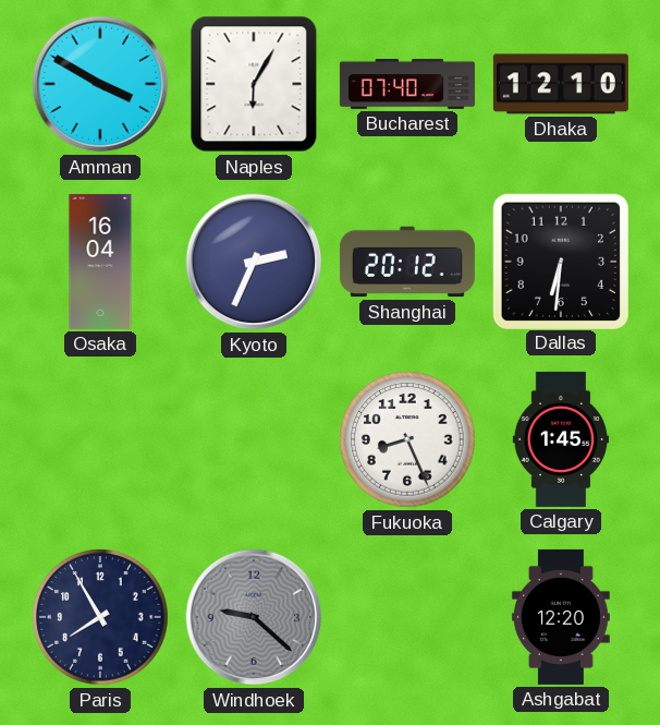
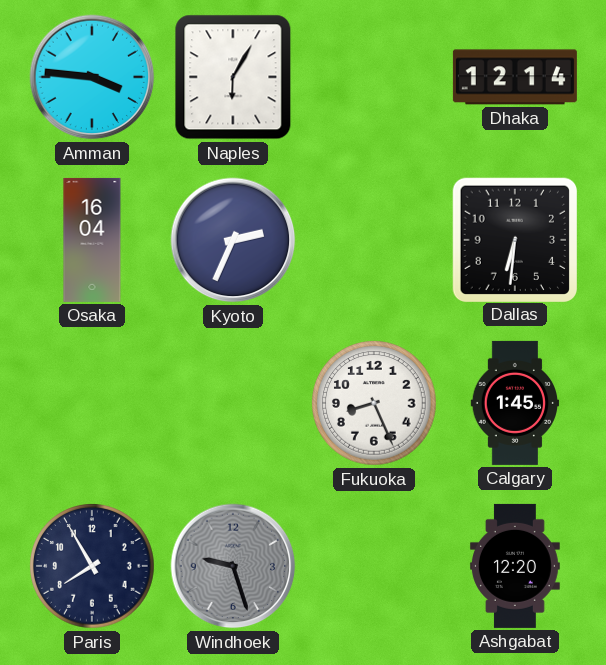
Amman: 3:50 -> 3:46 (92, 77)
Bucharest: 07:40 -> none (407, 84)
Dhaka: 12:10 -> 12:14 (515, 77)
Shanghai: 20:12 -> none (407, 262)
Windhoek: 9:22 -> 9:27 (233, 566)
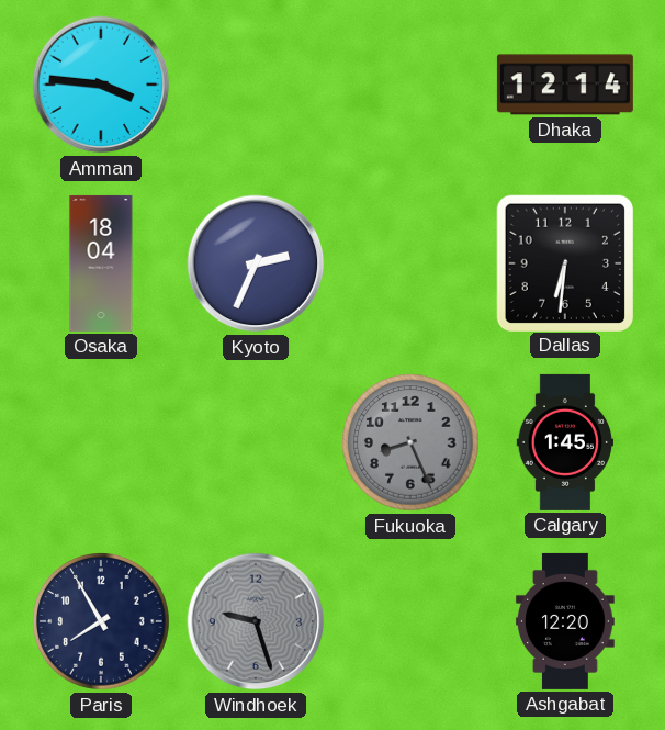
Naples: 6:05 -> none (233, 77)
Osaka: 16:04 -> 18:04 (101, 263)
Fukuoka dial: white -> grey (410, 442)
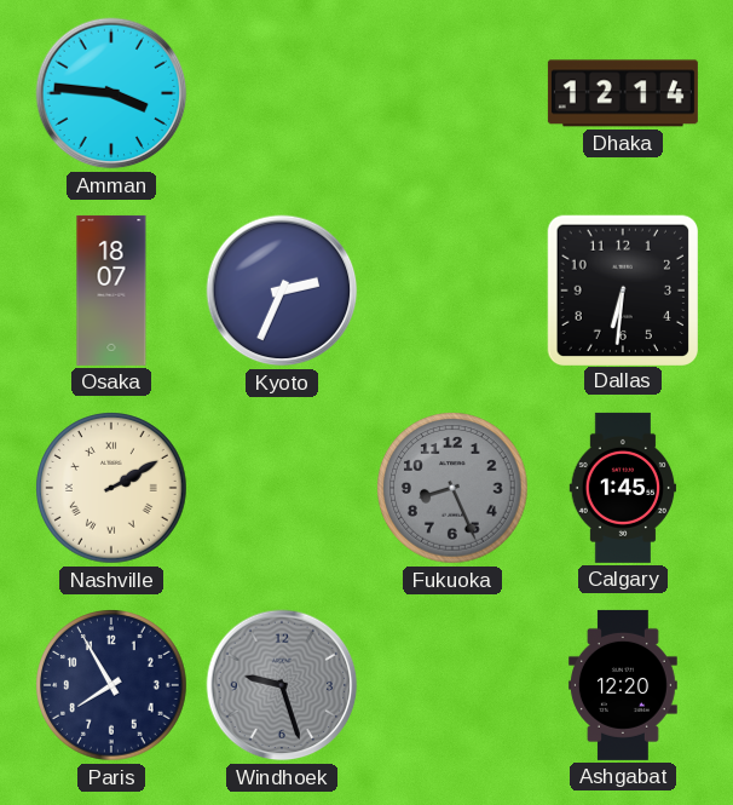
Osaka: 18:04 -> 18:07 (111, 291)
Nashville: none -> 2:10 (111, 488)
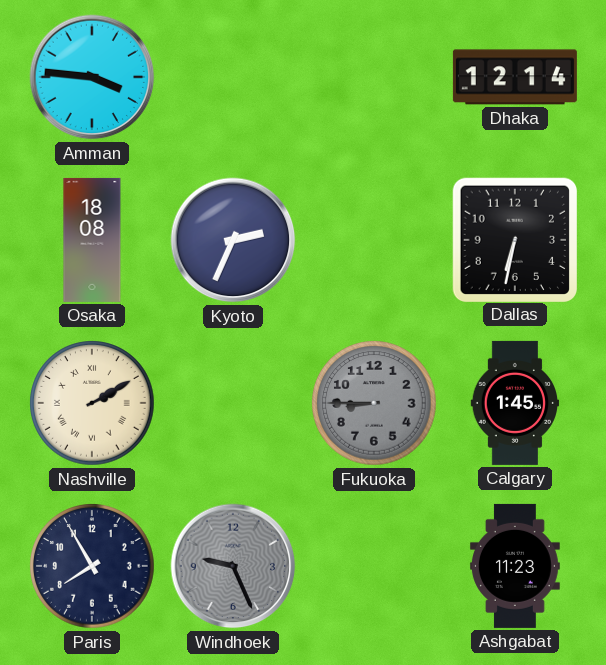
Osaka: 18:07 -> 18:08 (92, 240)
Dallas: 6:31 -> 6:32 (514, 239)
Fukuoka: 8:26 -> 8:45 (374, 403)
Windhoek: 9:27 -> 9:26 (233, 566)
Ashgabat: 12:20 -> 11:23 (515, 566)
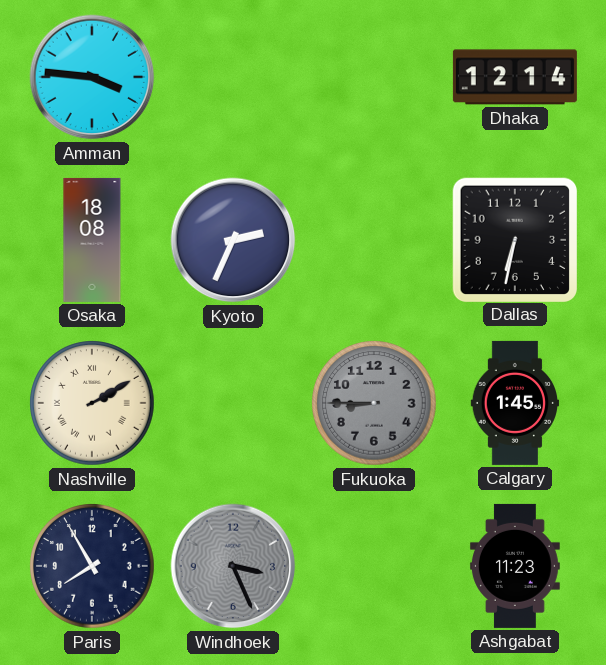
Windhoek: 9:26 -> 3:26 (233, 566)
